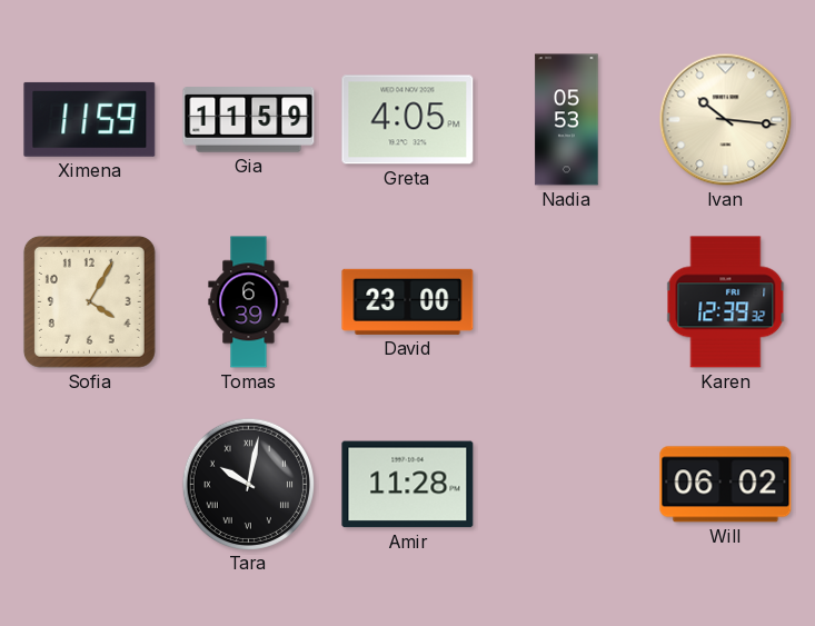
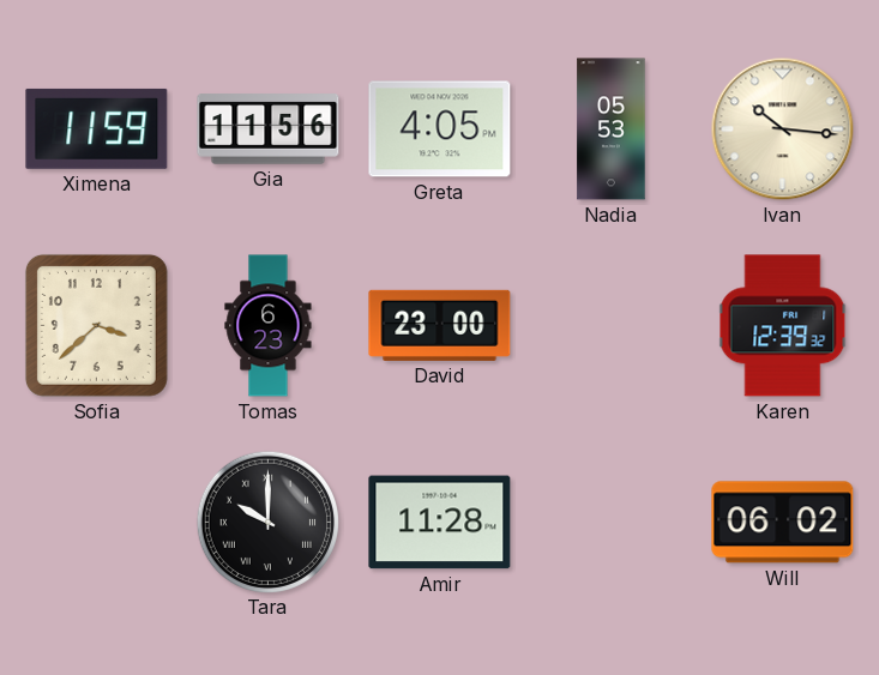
Gia: 11:59 -> 11:56 (269, 129)
Sofia: 4:05 -> 3:38 (96, 325)
Tomas: 6:39 -> 6:23 (269, 326)
Tara: 10:02 -> 10:00 (267, 522)
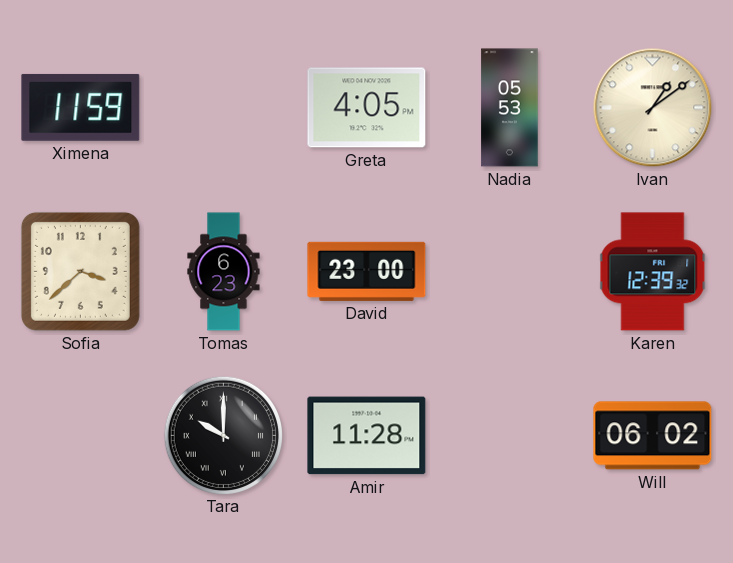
Gia: 11:56 -> none (269, 129)
Ivan: 10:16 -> 1:09 (653, 108)
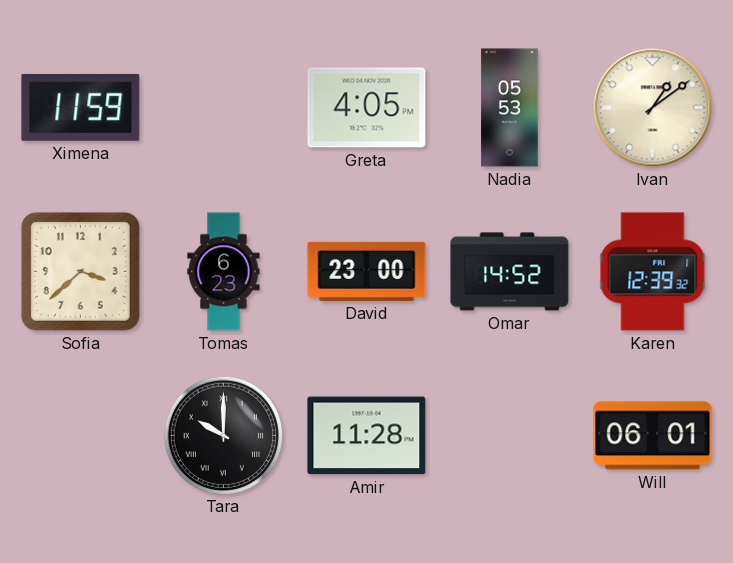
Omar: none -> 14:52 (510, 272)
Will: 06:02 -> 06:01 (653, 436)
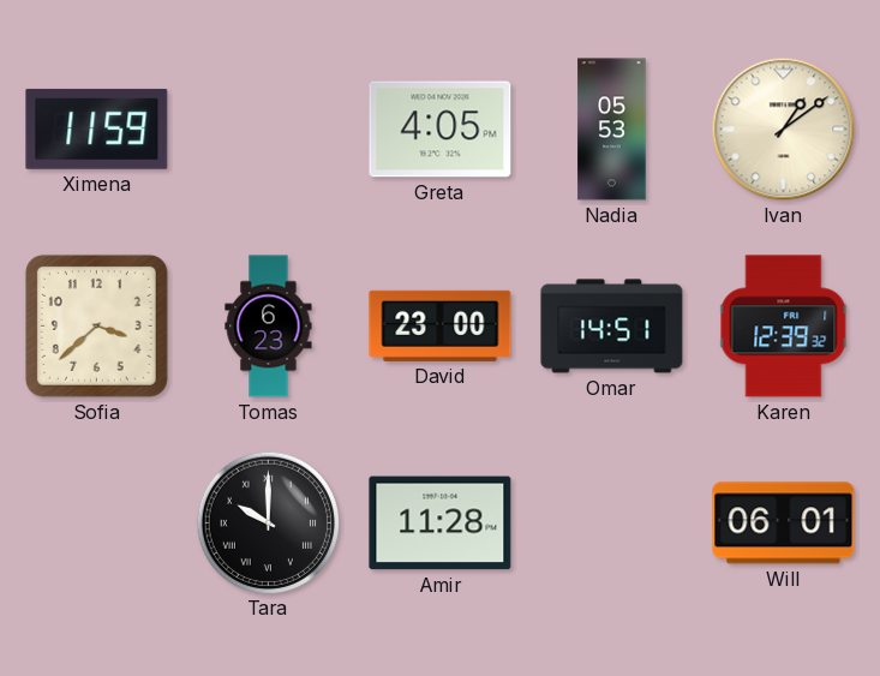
Omar: 14:52 -> 14:51 (612, 327)
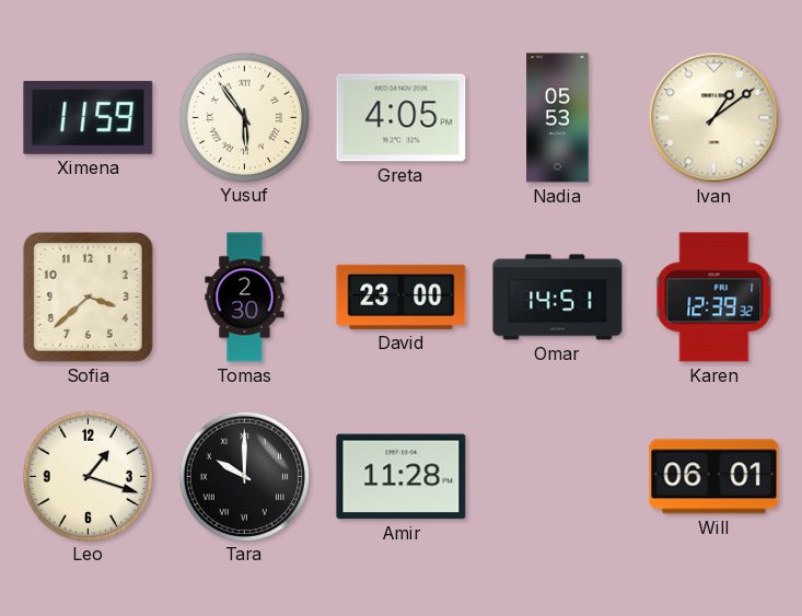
Yusuf: none -> 5:54 (244, 117)
Tomas: 6:23 -> 2:30 (245, 298)
Leo: none -> 1:18 (88, 476)
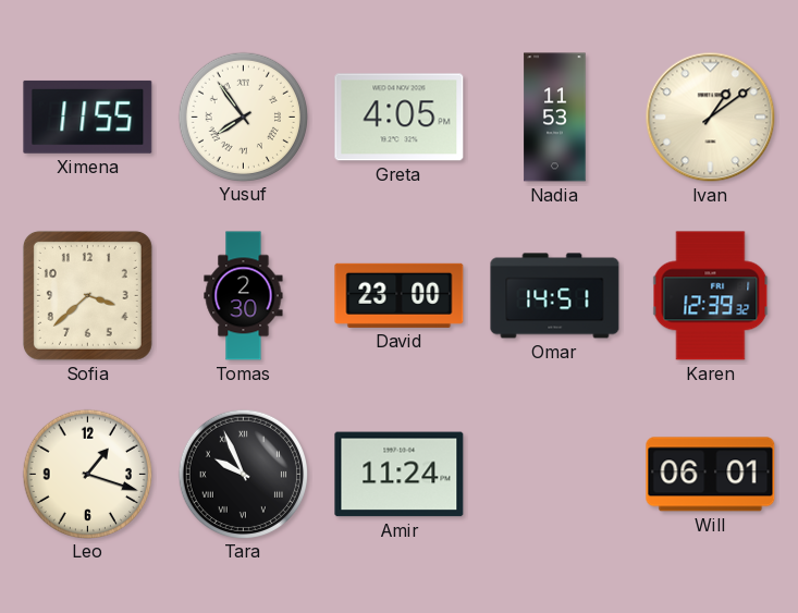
Ximena: 11:59 -> 11:55 (88, 117)
Yusuf: 5:54 -> 7:54 (243, 117)
Nadia: 05:53 -> 11:53 (555, 118)
Tara: 10:00 -> 9:56 (243, 474)
Amir: 11:28 -> 11:24 (400, 475)
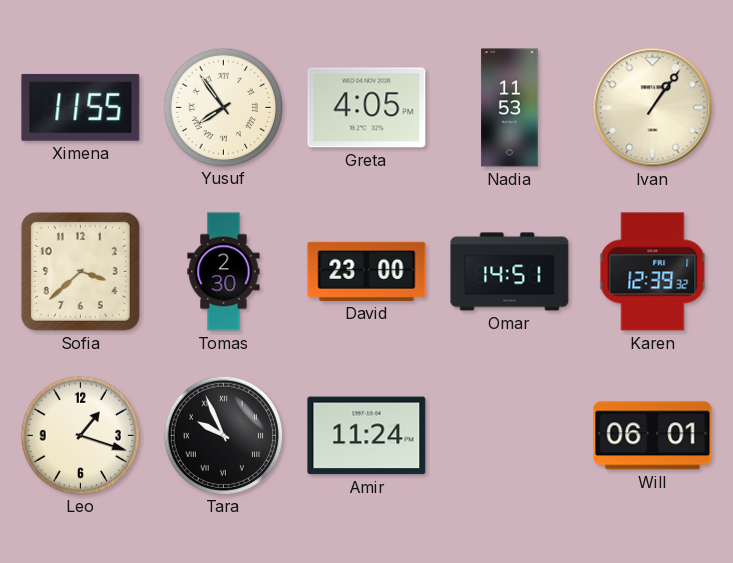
Ivan: 1:09 -> 1:06 (653, 108)
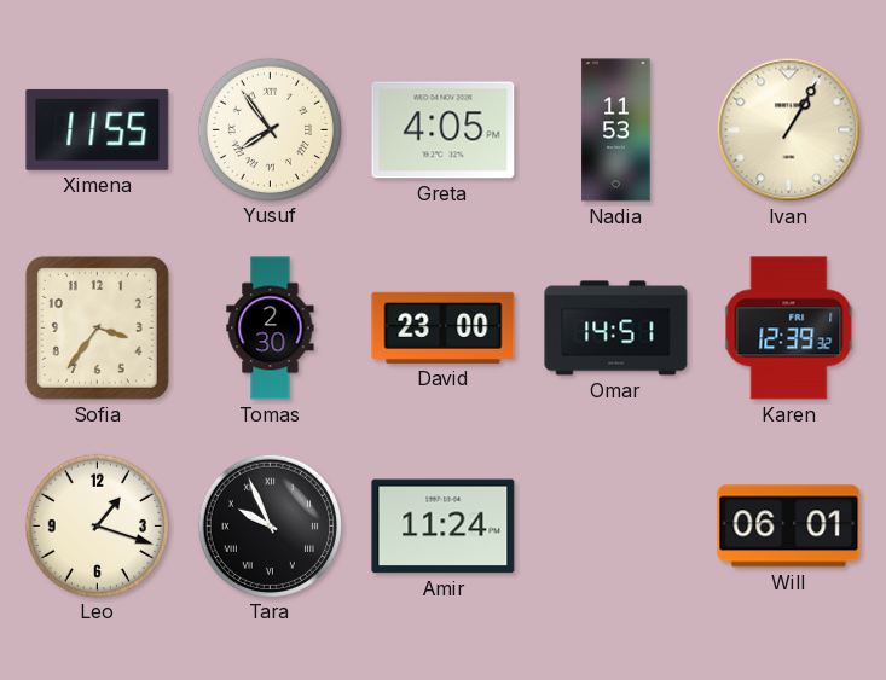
Ivan: 1:06 -> 1:05 (789, 130)
Sofia: 3:38 -> 3:36 (97, 327)
